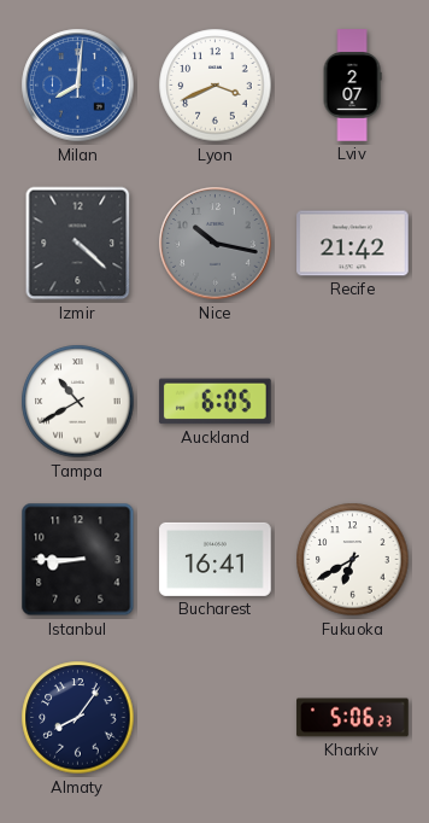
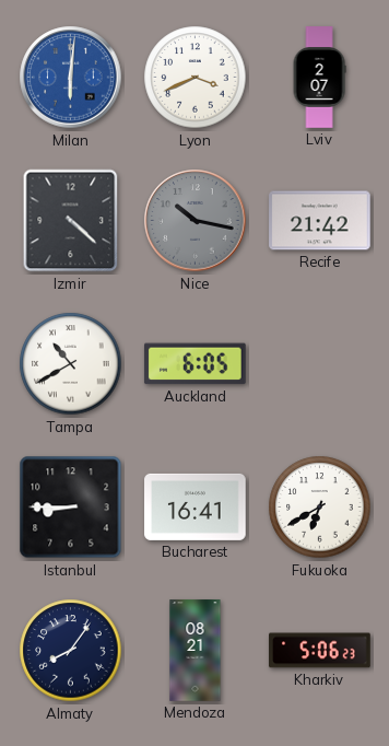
Milan: 8:01 -> 6:01 (71, 78)
Mendoza: none -> 08:21 (196, 651)
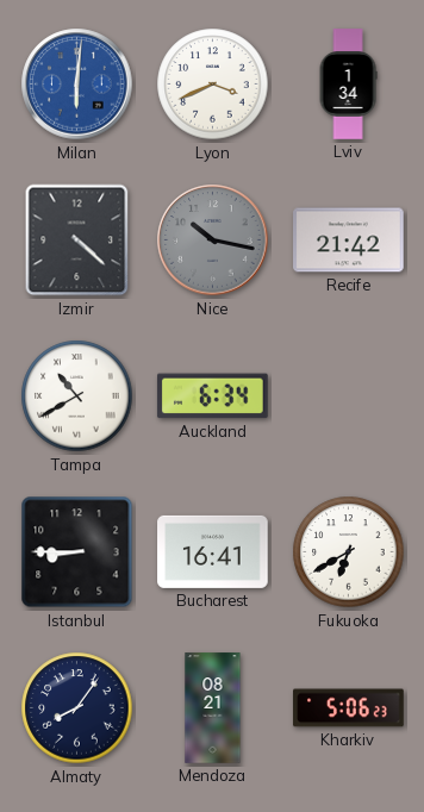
Lviv: 2:07 -> 1:34 (348, 85)
Auckland: 6:05 -> 6:34 (213, 396)
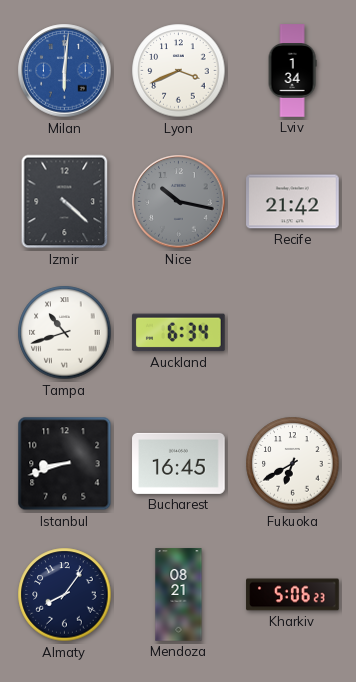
Tampa: 10:40 -> 10:42 (65, 333)
Istanbul: 8:45 -> 8:42 (65, 464)
Bucharest: 16:41 -> 16:45 (179, 463)
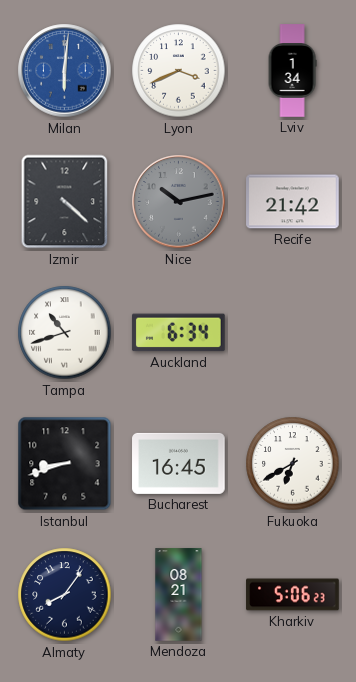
Nice: 10:17 -> 10:13 (179, 202)
